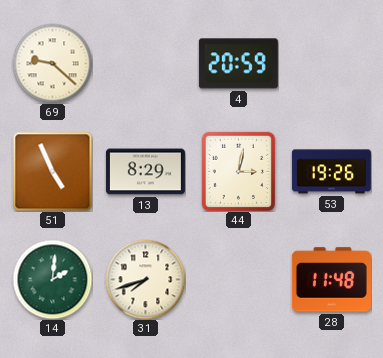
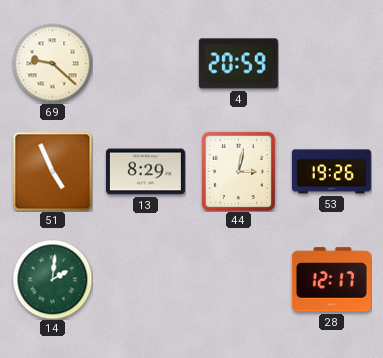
31: 7:42 -> none (145, 279)
28: 11:48 -> 12:17 (331, 280)
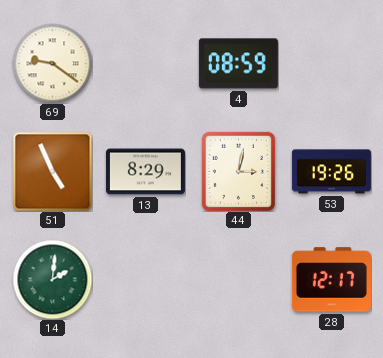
69: 9:22 -> 9:21 (52, 63)
4: 20:59 -> 08:59 (238, 64)
